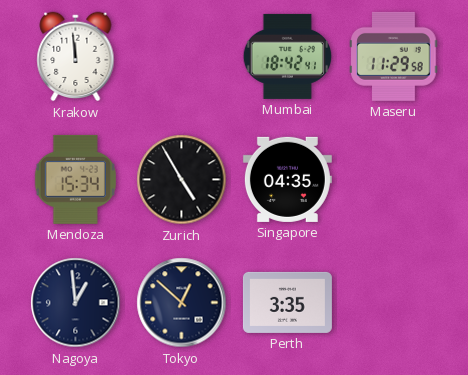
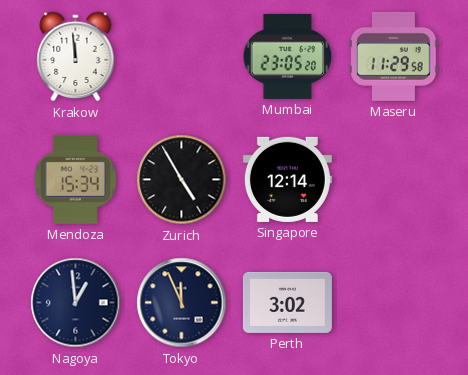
Mumbai: 18:42 -> 23:05 (287, 56)
Singapore: 04:35 -> 12:14 (287, 179)
Tokyo: 12:52 -> 11:56 (182, 303)
Perth: 3:35 -> 3:02 (287, 302)
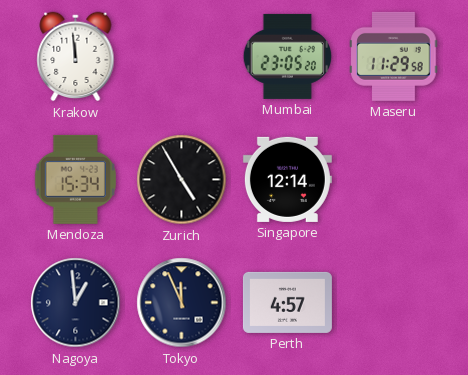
Perth: 3:02 -> 4:57 (287, 302)
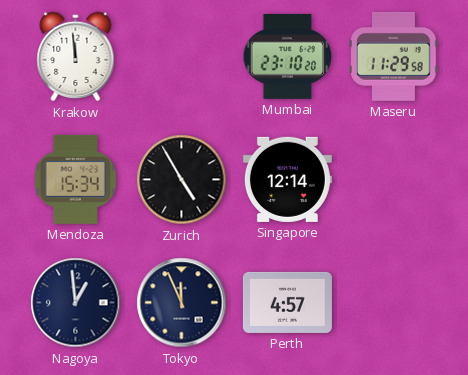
Mumbai: 23:05 -> 23:10 (287, 56)
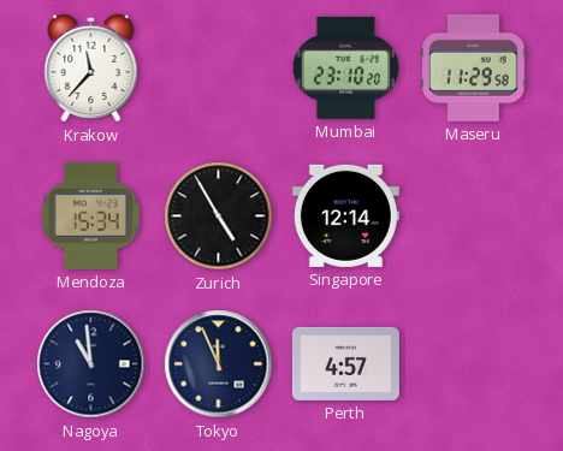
Krakow: 11:59 -> 11:37 (91, 69)
Nagoya: 12:59 -> 10:59 (91, 364)
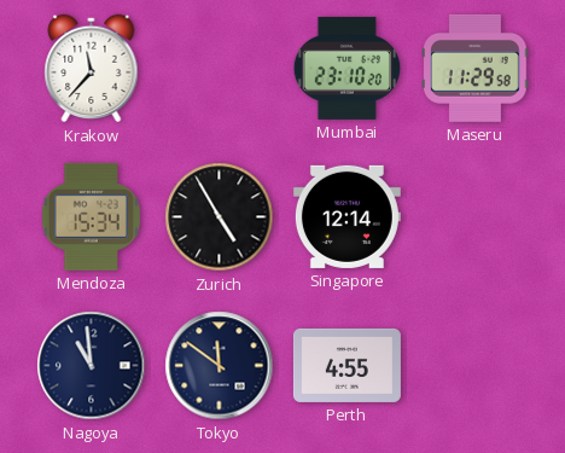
Tokyo: 11:56 -> 11:51 (220, 366)
Perth: 4:57 -> 4:55 (346, 365)
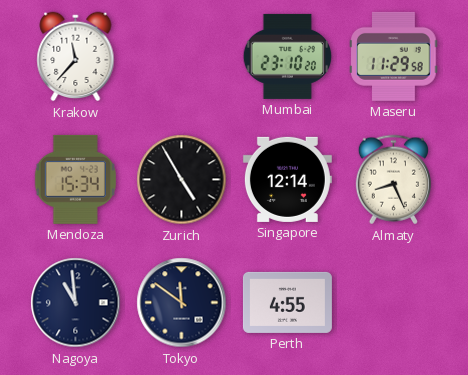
Almaty: none -> 8:26 (393, 180)
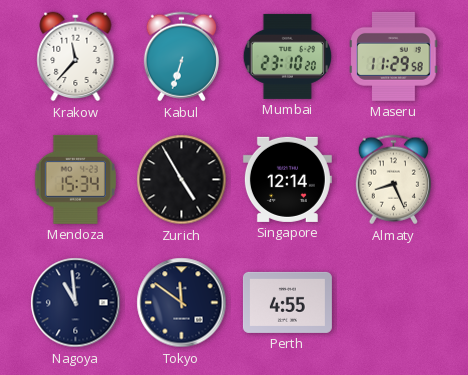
Kabul: none -> 6:33 (181, 57)
